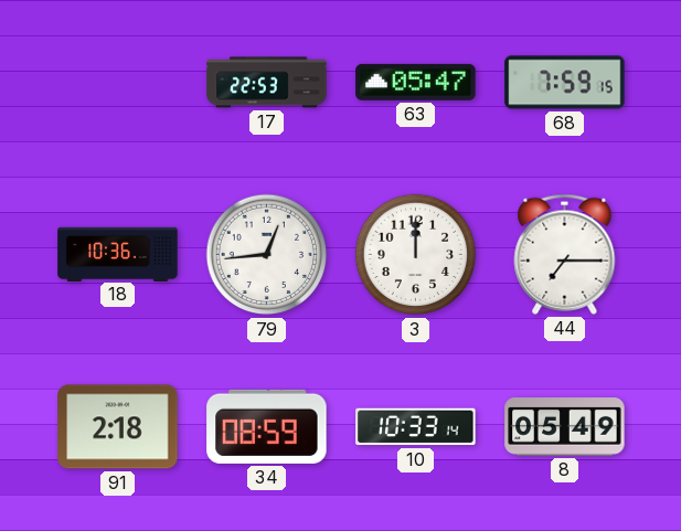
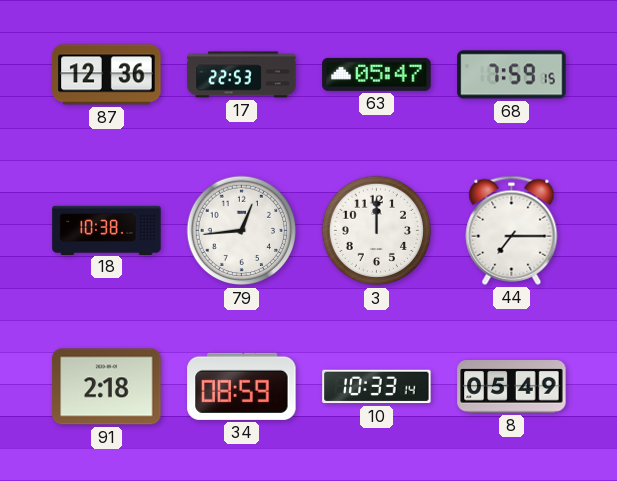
87: none -> 12:36 (107, 75)
18: 10:36 -> 10:38 (107, 230)
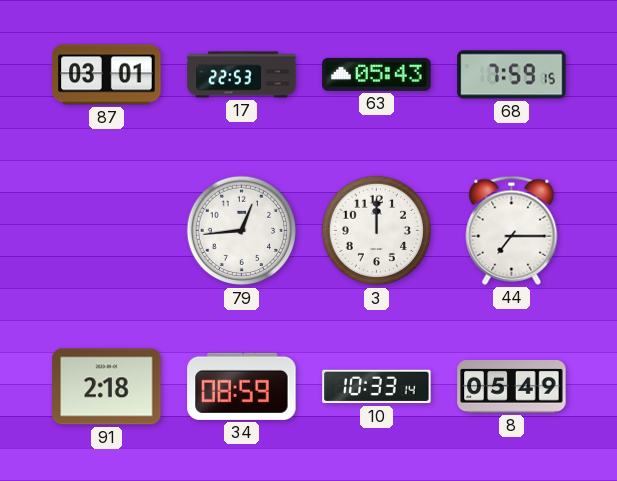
87: 12:36 -> 03:01 (107, 75)
63: 05:47 -> 05:43 (377, 74)
18: 10:38 -> none (107, 230)
